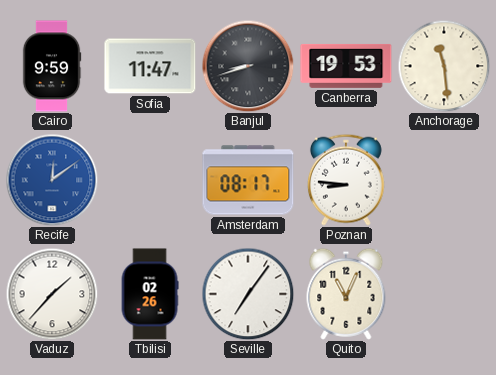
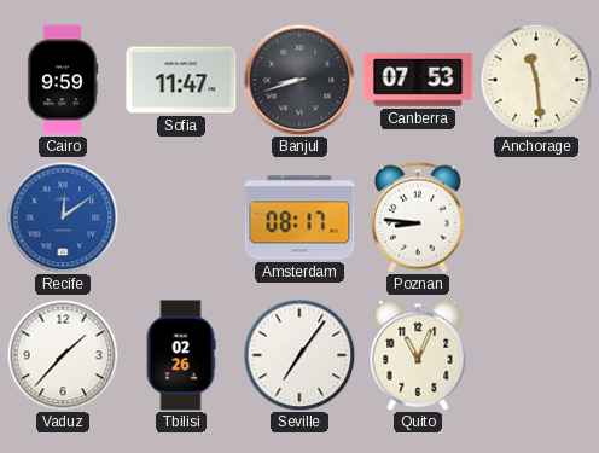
Canberra: 19:53 -> 07:53 (418, 80)
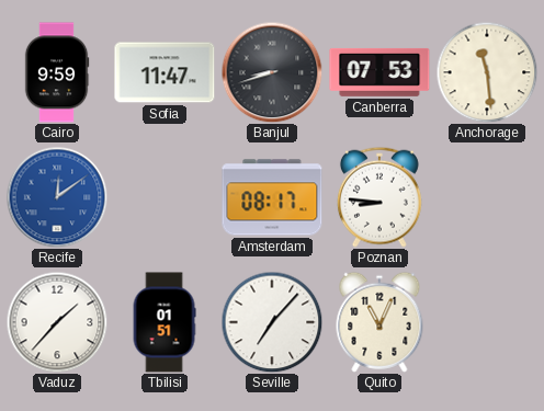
Tbilisi: 02:26 -> 01:51 (165, 322)
Seville: 7:06 -> 7:07 (272, 322)
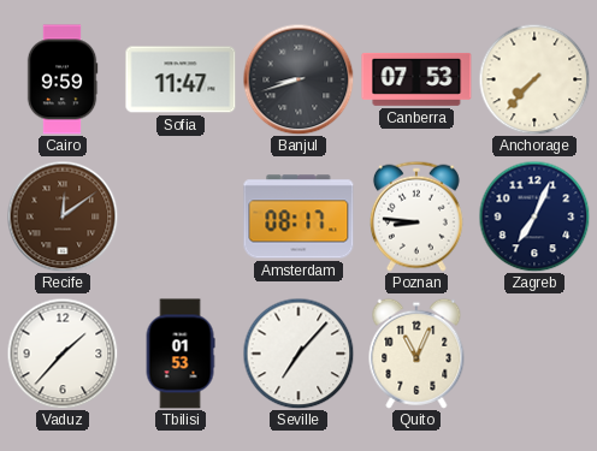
Anchorage: 11:29 -> 7:37 (534, 79)
Recife dial: blue -> brown (63, 216)
Zagreb: none -> 7:04 (534, 216)
Tbilisi: 01:51 -> 01:53 (181, 354)
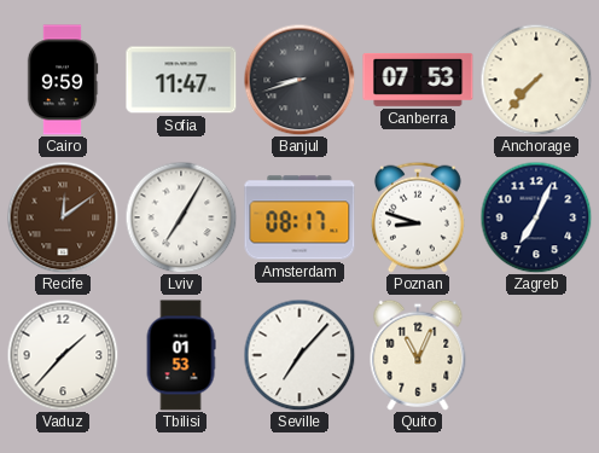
Lviv: none -> 7:05 (181, 217)
Poznan: 8:46 -> 8:48 (418, 217)
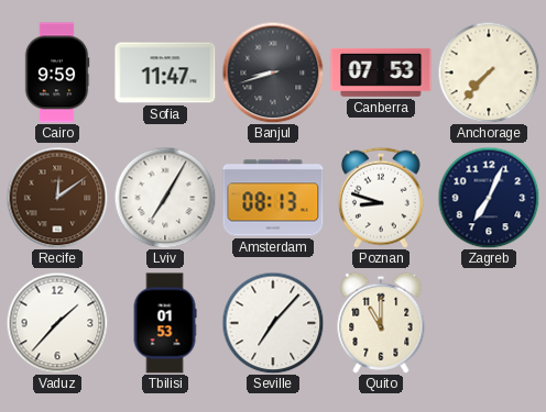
Amsterdam: 08:17 -> 08:13 (273, 198)
Quito: 11:04 -> 11:00 (381, 323)
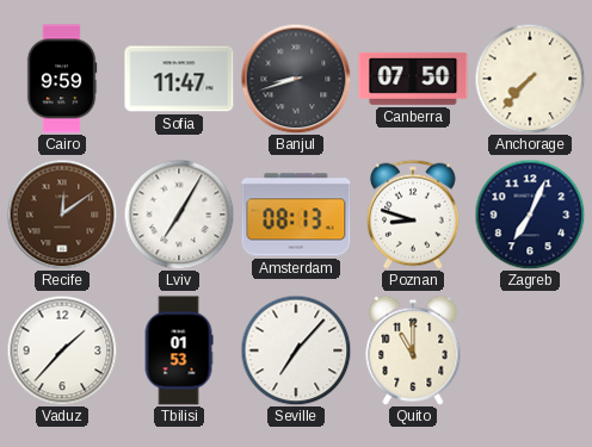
Canberra: 07:53 -> 07:50 (413, 79)
